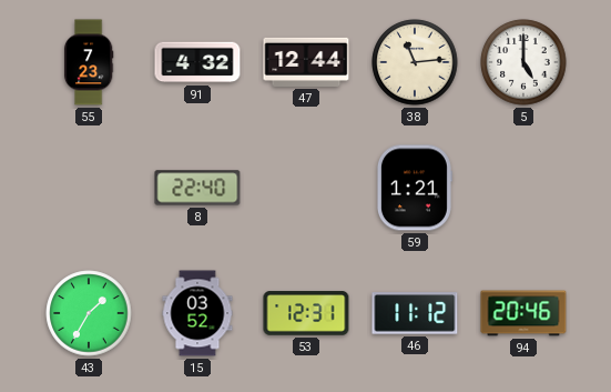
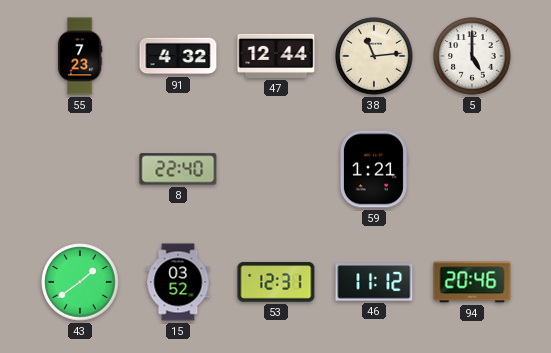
43: 1:35 -> 1:39 (80, 282)
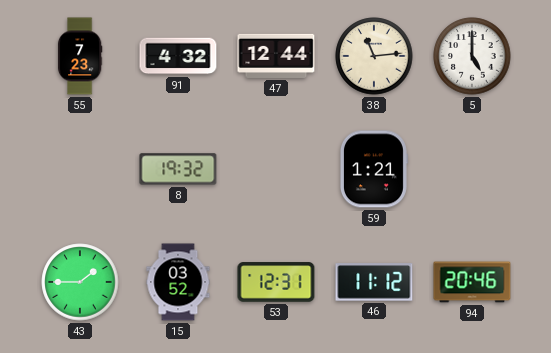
8: 22:40 -> 19:32 (178, 169)
43: 1:39 -> 1:45 (80, 282)
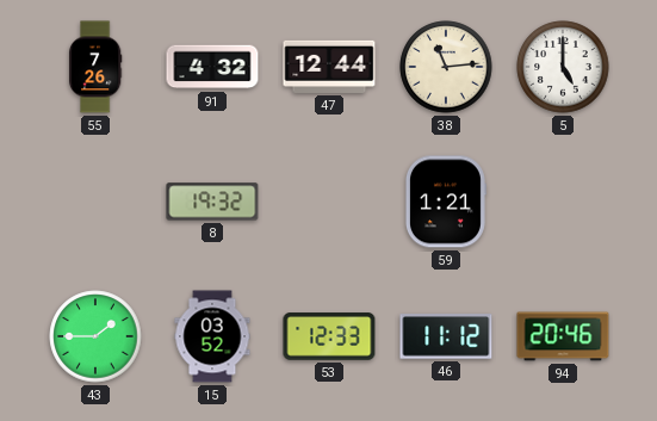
55: 7:23 -> 7:26 (95, 67)
53: 12:31 -> 12:33 (329, 336)
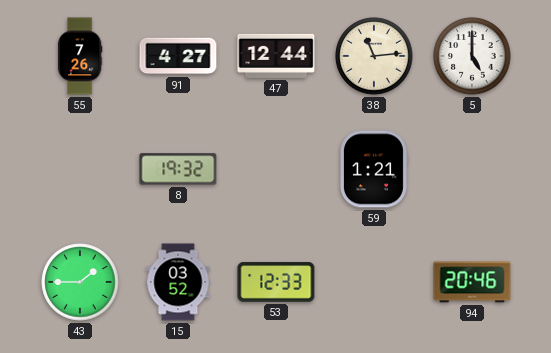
91: 4:32 -> 4:27 (178, 56)
46: 11:12 -> none (446, 336)
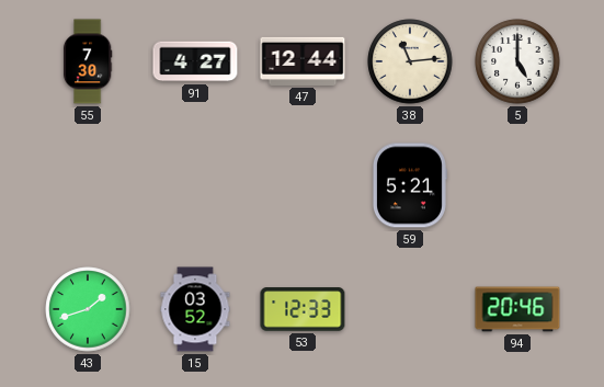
55: 7:26 -> 7:30 (88, 61)
8: 19:32 -> none (178, 169)
59: 1:21 -> 5:21 (409, 185)
43: 1:45 -> 1:42 (88, 309)
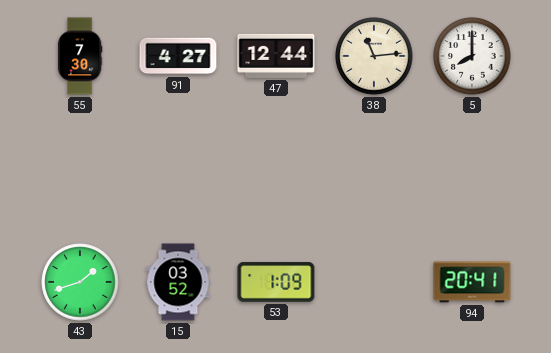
5: 5:00 -> 8:00 (472, 56)
59: 5:21 -> none (409, 185)
53: 12:33 -> 1:09 (276, 282)
94: 20:46 -> 20:41 (472, 282)
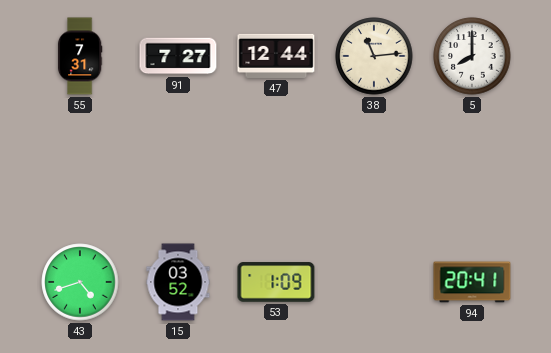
55: 7:30 -> 7:31 (80, 56)
91: 4:27 -> 7:27 (178, 56)
43: 1:42 -> 4:42 (80, 282)
